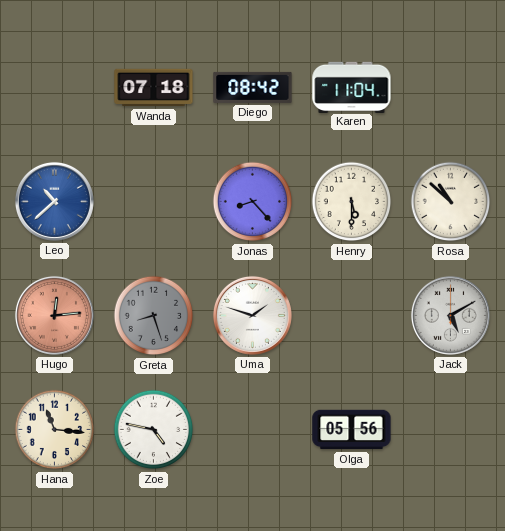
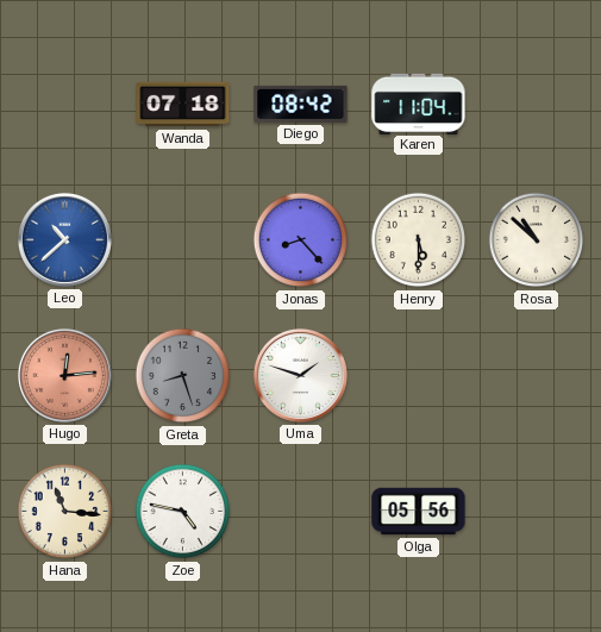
Jack: 5:10 -> none (450, 315)
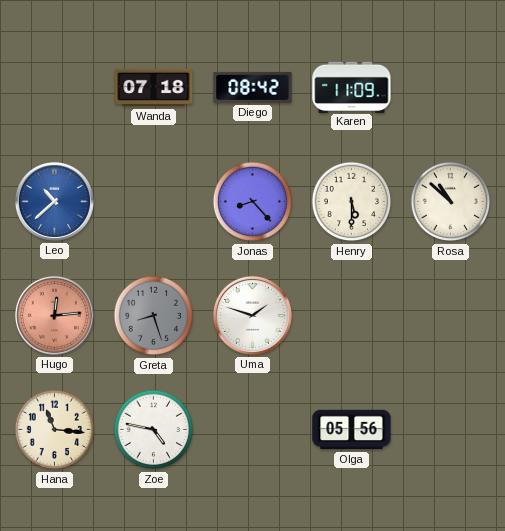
Karen: 11:04 -> 11:09 (352, 87)
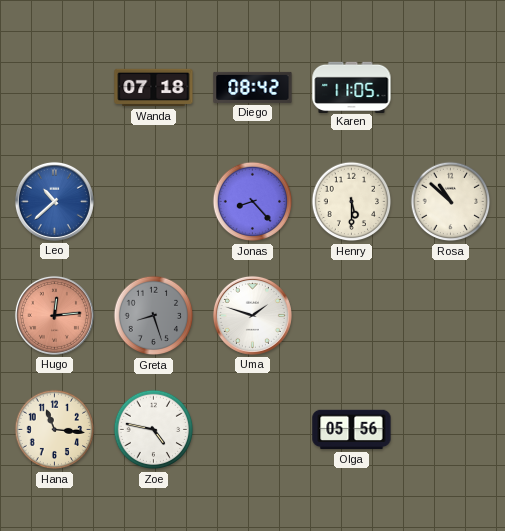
Karen: 11:09 -> 11:05 (352, 87)
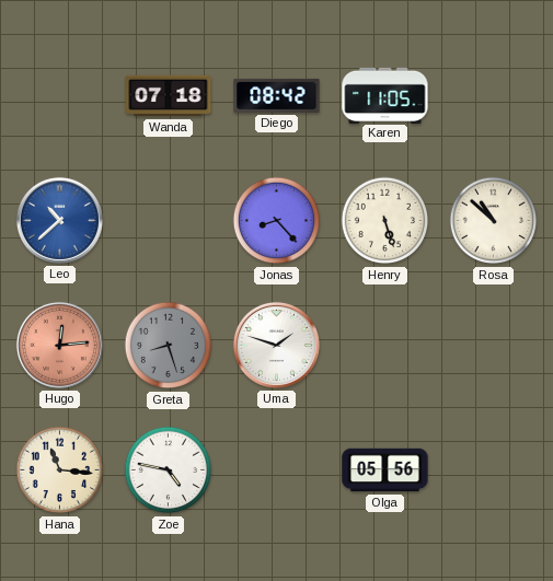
Henry: 5:30 -> 5:27 (385, 221)
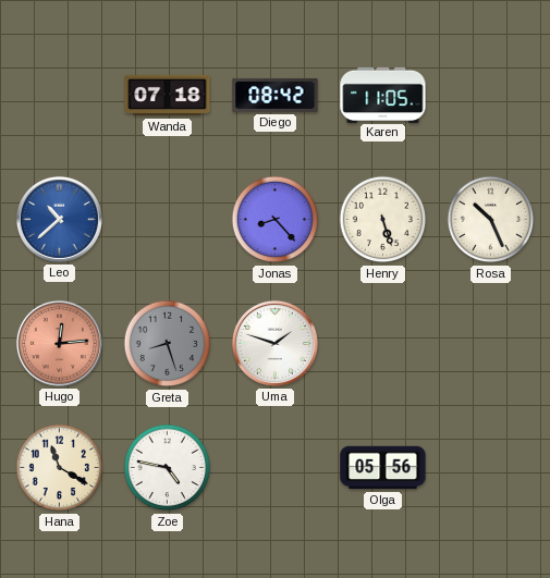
Rosa: 10:52 -> 10:26 (491, 220)
Hana: 11:16 -> 11:20 (60, 468)
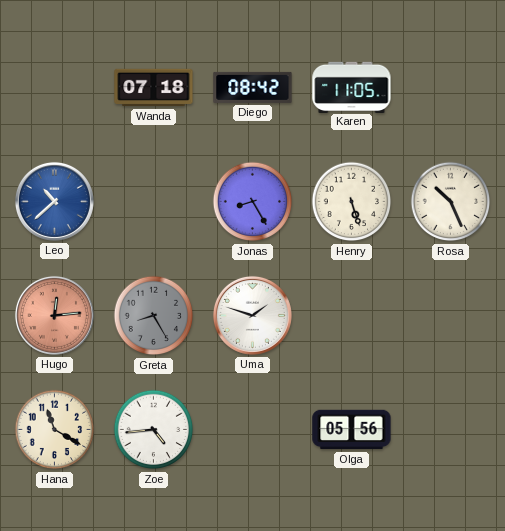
Jonas: 8:23 -> 8:25 (253, 202)
Greta: 8:27 -> 8:25 (154, 316)
Zoe: 4:47 -> 4:44 (154, 430)
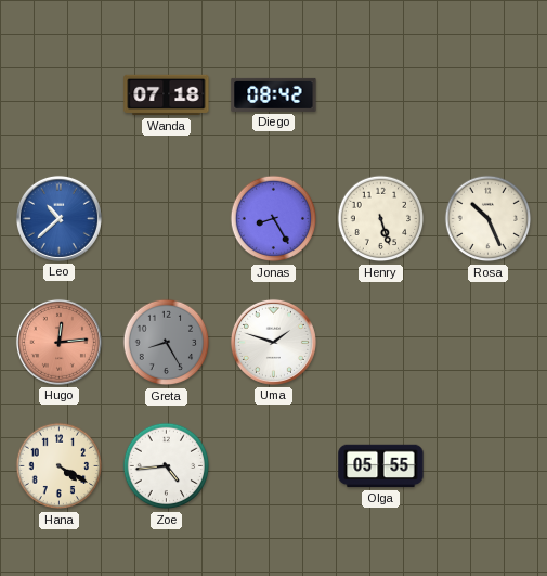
Karen: 11:05 -> none (352, 87)
Hana: 11:20 -> 4:20 (60, 466)
Olga: 05:56 -> 05:55 (381, 466)
